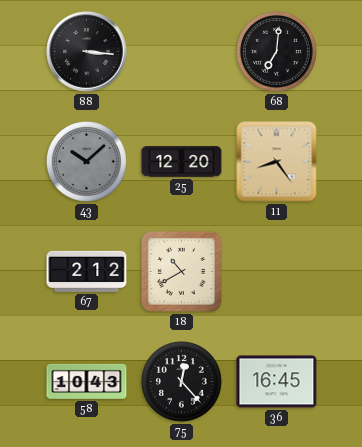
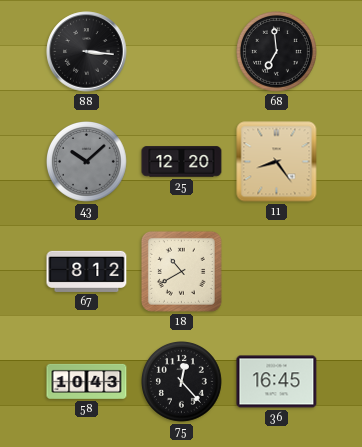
68: 7:01 -> 6:59 (277, 52)
67: 2:12 -> 8:12 (87, 271)
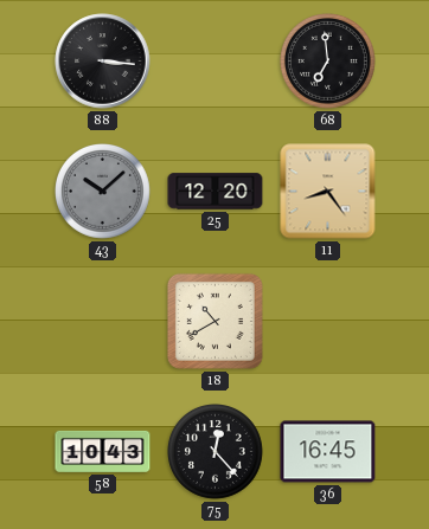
67: 8:12 -> none (87, 271)
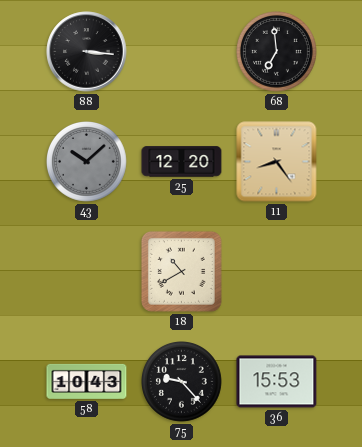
75: 12:23 -> 9:23 (182, 382)
36: 16:45 -> 15:53 (277, 382)
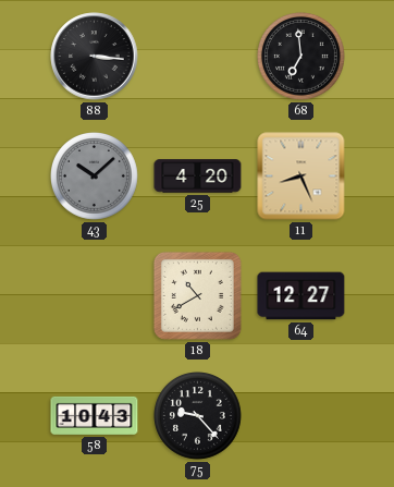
25: 12:20 -> 4:20 (198, 176)
11: 8:24 -> 8:26 (301, 176)
64: none -> 12:27 (301, 296)
36: 15:53 -> none (277, 382)
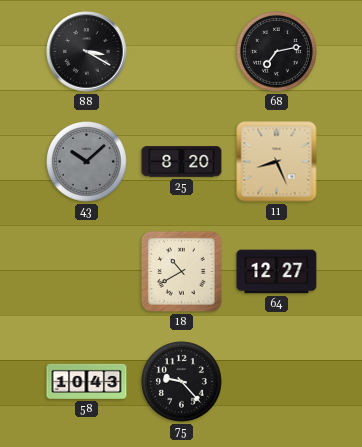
88: 3:16 -> 3:20 (87, 52)
68: 6:59 -> 7:13 (277, 52)
25: 4:20 -> 8:20 (182, 162)
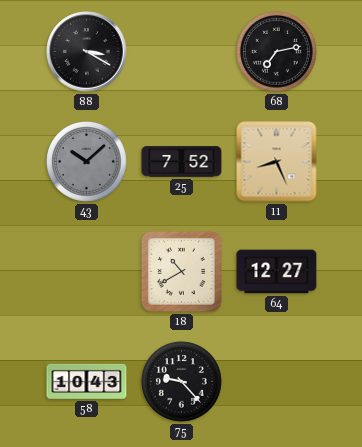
25: 8:20 -> 7:52 (182, 162)
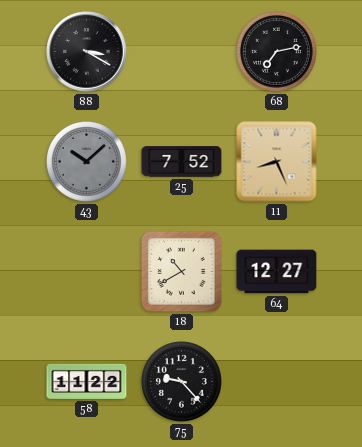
58: 10:43 -> 11:22 (87, 381)
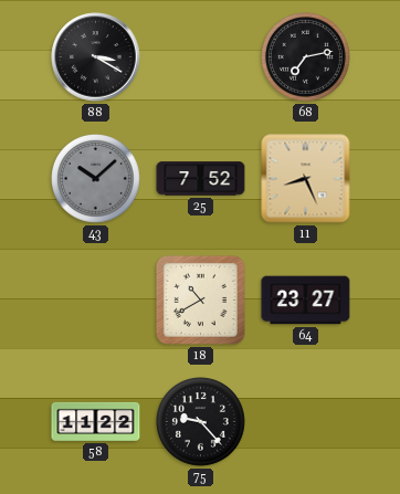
64: 12:27 -> 23:27 (306, 301)
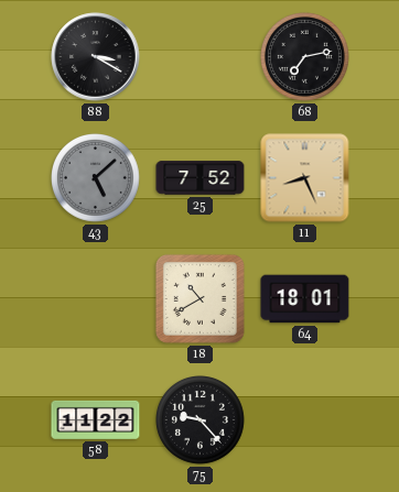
43: 10:08 -> 5:08 (96, 178)
64: 23:27 -> 18:01 (305, 299)
